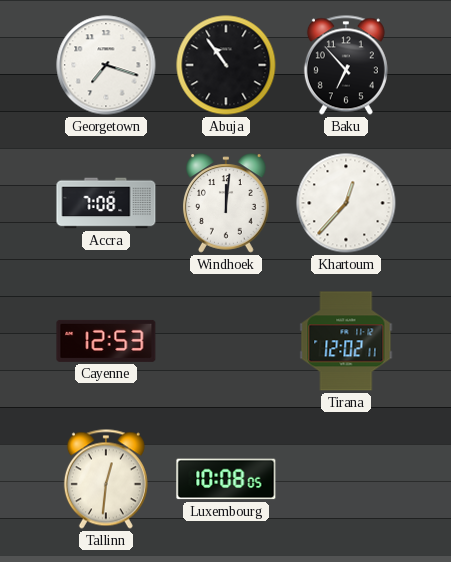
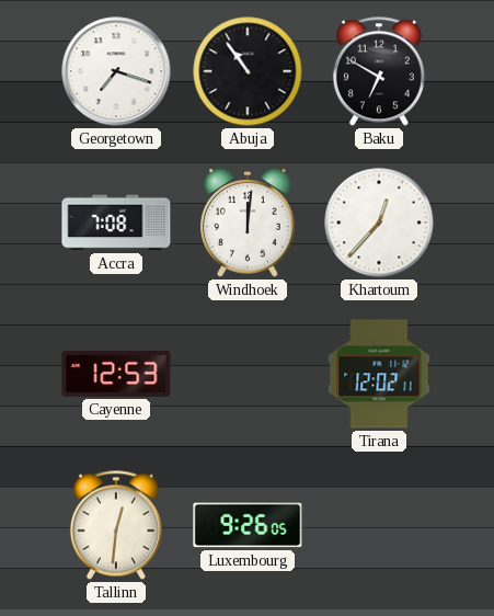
Baku: 6:53 -> 6:50 (379, 71)
Luxembourg: 10:08 -> 9:26 (248, 525)
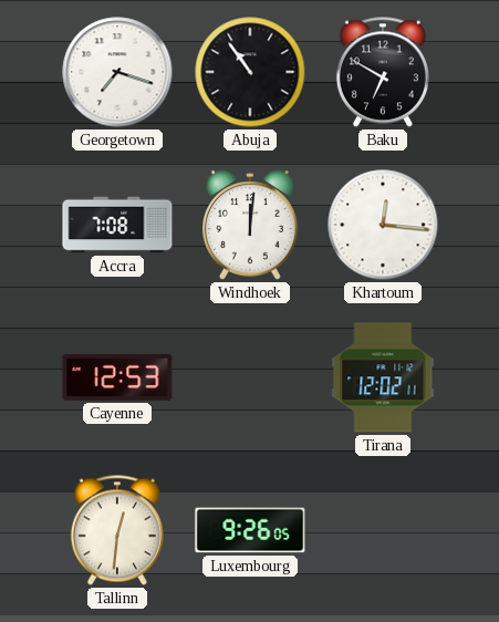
Khartoum: 12:37 -> 12:16 (383, 225)
